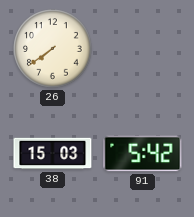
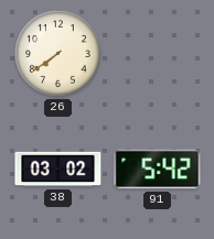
38: 15:03 -> 03:02 (58, 170)
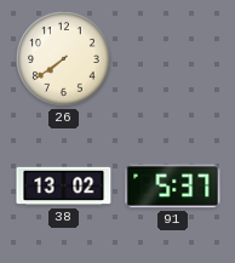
38: 03:02 -> 13:02 (64, 187)
91: 5:42 -> 5:37 (173, 187)
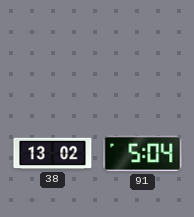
26: 7:39 -> none (64, 59)
91: 5:37 -> 5:04 (143, 154)
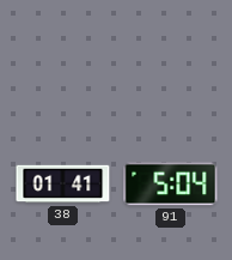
38: 13:02 -> 01:41 (63, 185)
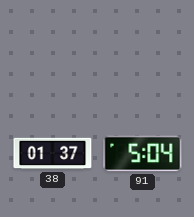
38: 01:41 -> 01:37 (53, 154)
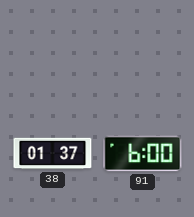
91: 5:04 -> 6:00 (143, 154)
